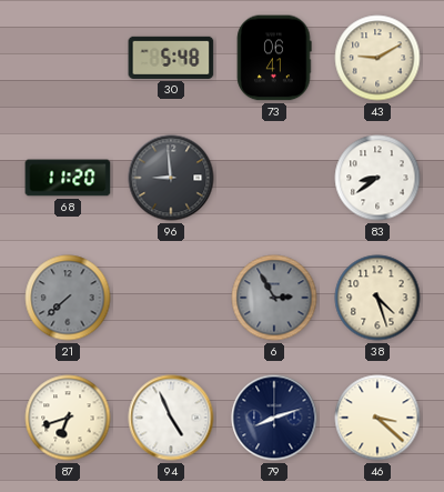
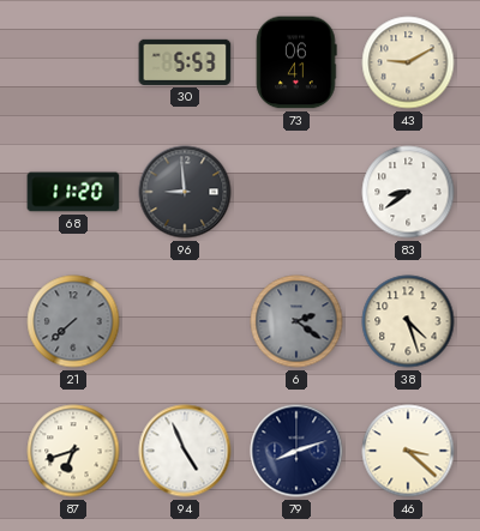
30: 5:48 -> 5:53 (185, 62)
6: 2:55 -> 2:21 (296, 321)
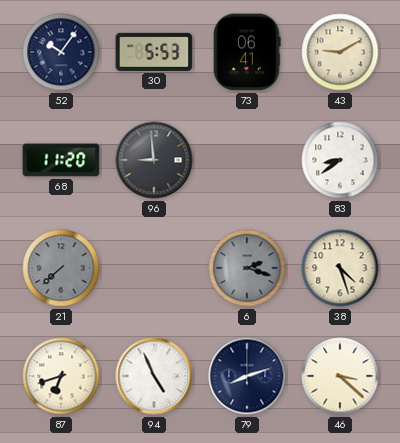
52: none -> 10:06 (61, 52)
6: 2:21 -> 2:18 (247, 268)
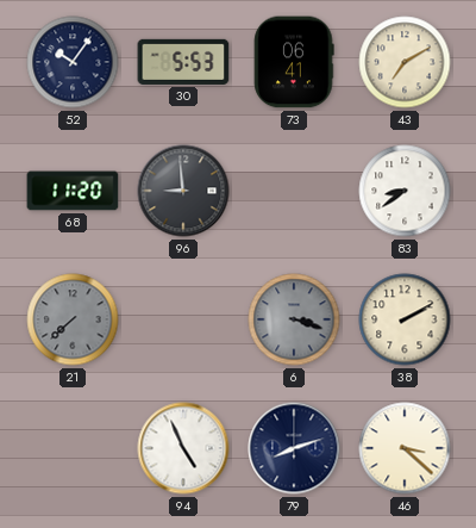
43: 9:10 -> 7:10 (405, 62)
6: 2:18 -> 3:18 (294, 319)
38: 4:27 -> 2:10 (405, 319)
87: 6:42 -> none (61, 376)
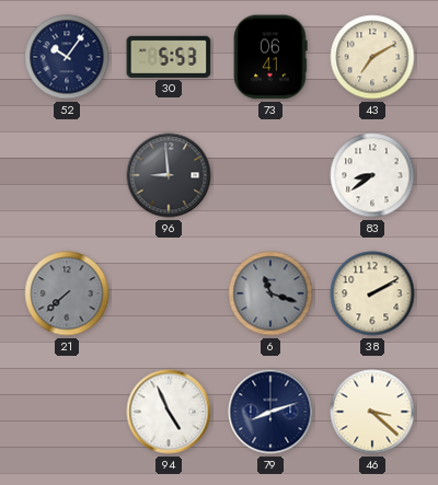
68: 11:20 -> none (73, 191)
6: 3:18 -> 11:18 (270, 293)
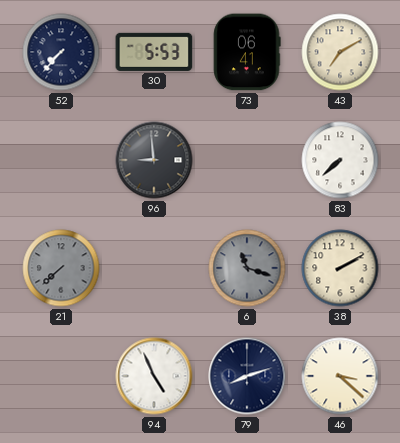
52: 10:06 -> 7:37 (61, 52)
83: 8:39 -> 7:38 (340, 160)
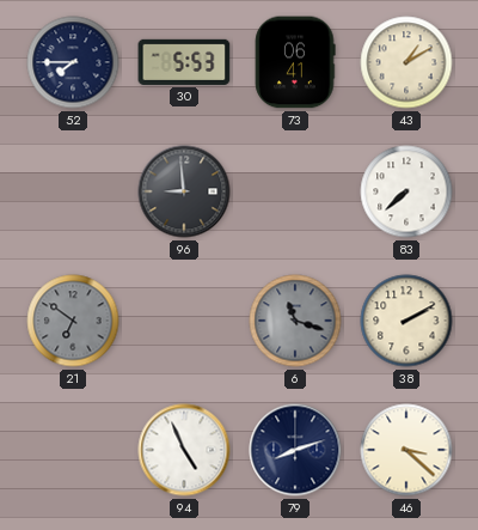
52: 7:37 -> 7:45 (73, 62)
43: 7:10 -> 1:10 (406, 62)
21: 7:38 -> 6:51 (73, 321)
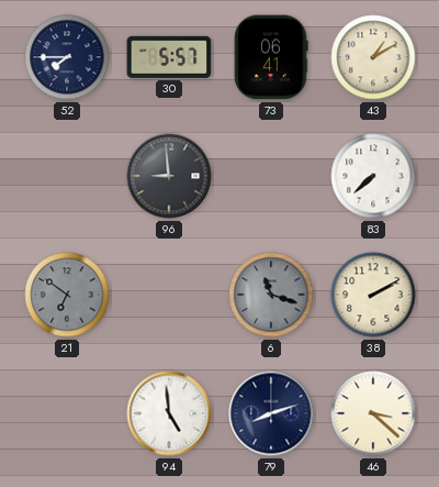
30: 5:53 -> 5:57 (169, 57)
94: 4:56 -> 4:59 (169, 413)
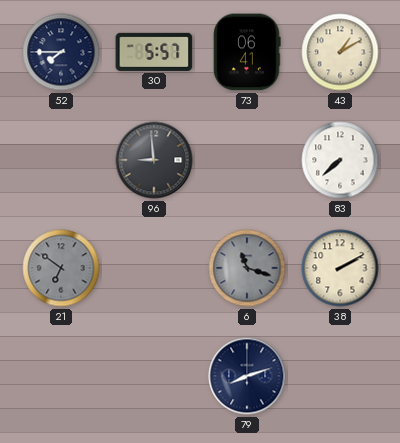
94: 4:59 -> none (169, 413)
46: 3:22 -> none (373, 413)
